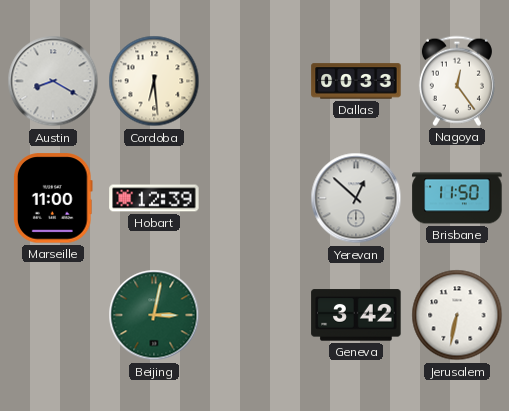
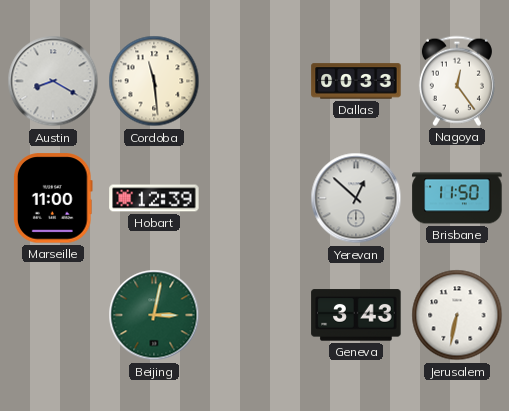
Cordoba: 6:29 -> 11:29 (154, 81)
Geneva: 3:42 -> 3:43 (356, 315)
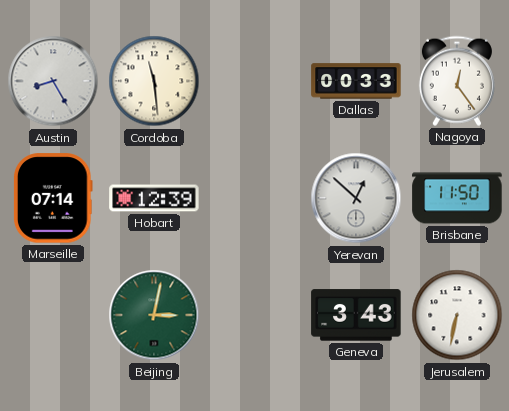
Austin: 8:20 -> 8:25 (53, 81)
Marseille: 11:00 -> 07:14 (53, 198)
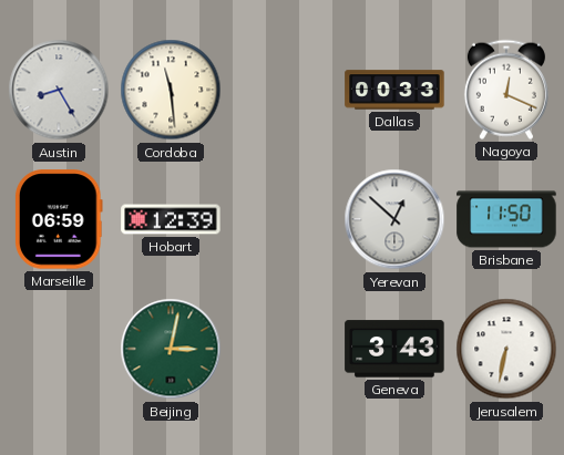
Nagoya: 12:24 -> 12:19 (506, 90)
Marseille: 07:14 -> 06:59 (59, 219)
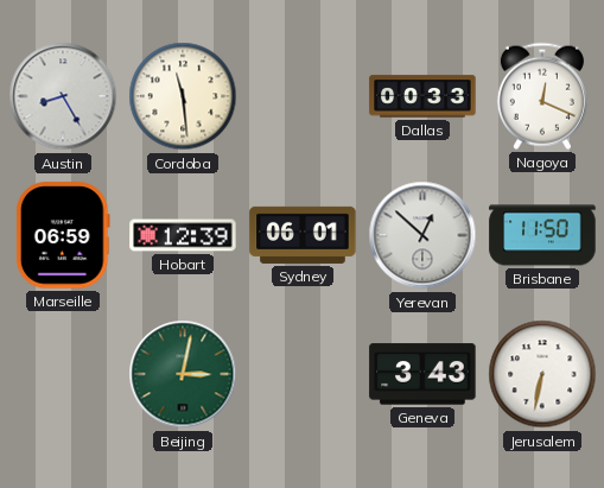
Sydney: none -> 06:01 (303, 235)
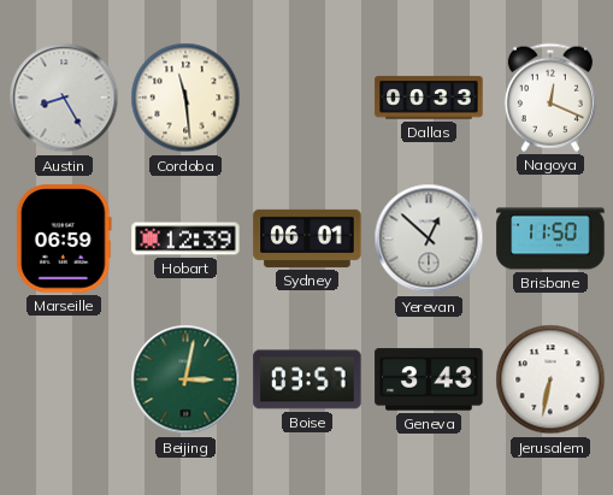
Boise: none -> 03:57 (307, 379)
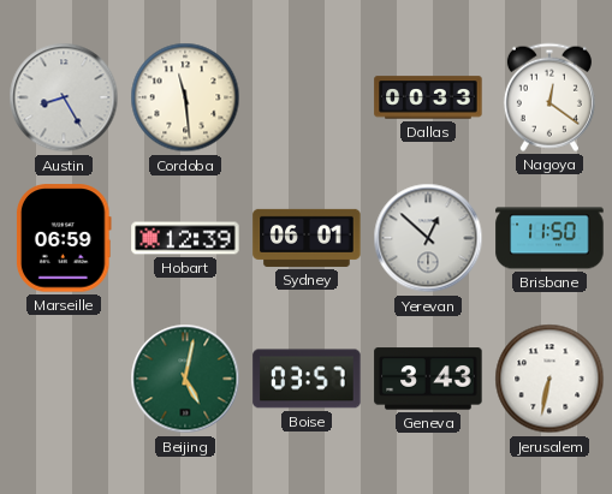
Nagoya: 12:19 -> 12:21 (549, 97)
Beijing: 3:02 -> 5:02 (185, 379)
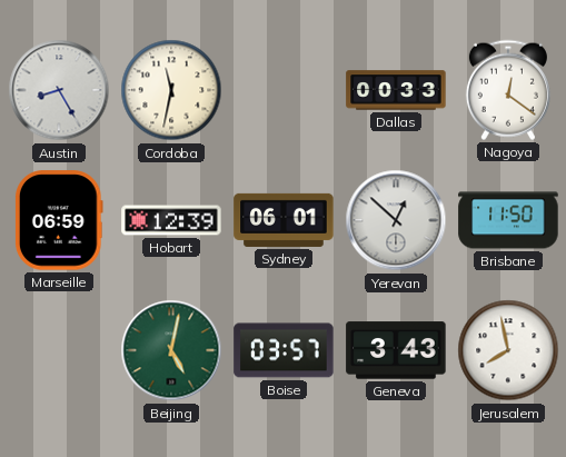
Cordoba: 11:29 -> 11:32 (171, 90)
Jerusalem: 6:32 -> 7:58 (508, 350)
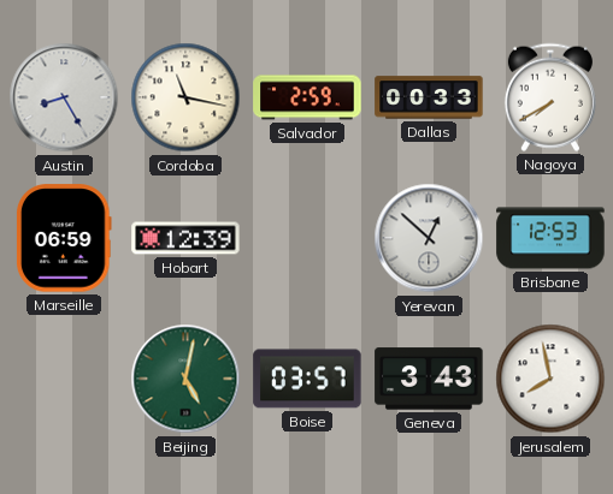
Cordoba: 11:32 -> 11:17 (185, 97)
Salvador: none -> 2:59 (307, 97)
Nagoya: 12:21 -> 7:40 (550, 97)
Sydney: 06:01 -> none (284, 220)
Brisbane: 11:50 -> 12:53 (550, 238)
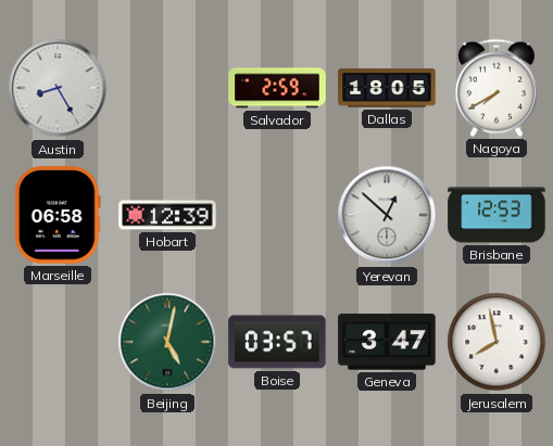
Cordoba: 11:17 -> none (185, 97)
Dallas: 00:33 -> 18:05 (387, 88)
Marseille: 06:59 -> 06:58 (58, 215)
Geneva: 3:43 -> 3:47 (387, 342)
